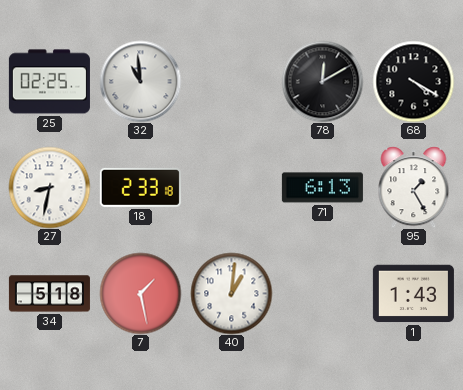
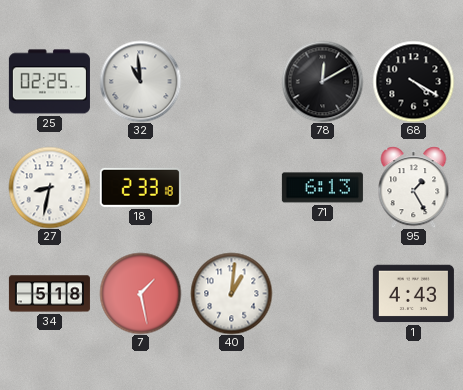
1: 1:43 -> 4:43 (413, 294)
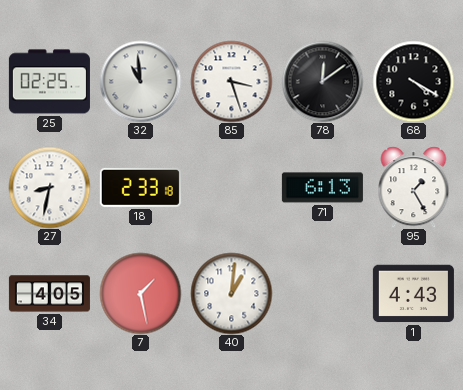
85: none -> 3:27 (231, 81)
78: 12:10 -> 12:09 (322, 81)
34: 5:18 -> 4:05 (49, 294)
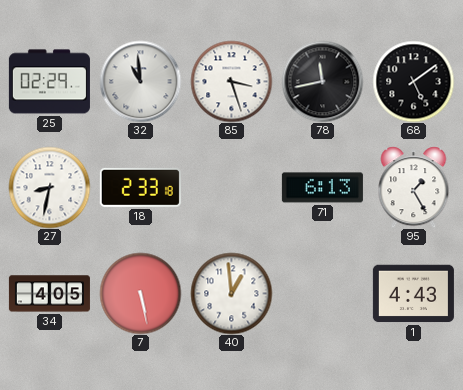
25: 02:25 -> 02:29 (49, 82)
78: 12:09 -> 11:43 (322, 81)
68: 4:20 -> 5:09 (413, 81)
7: 1:28 -> 5:28 (140, 293)
40: 1:01 -> 12:59 (231, 293)
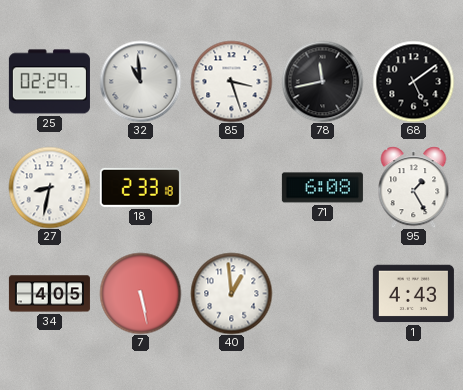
71: 6:13 -> 6:08 (322, 188)
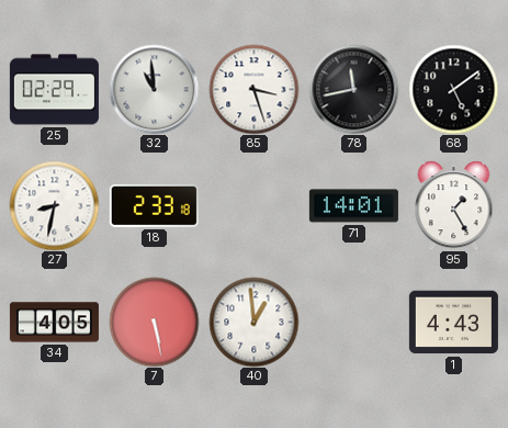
71: 6:08 -> 14:01 (353, 206)
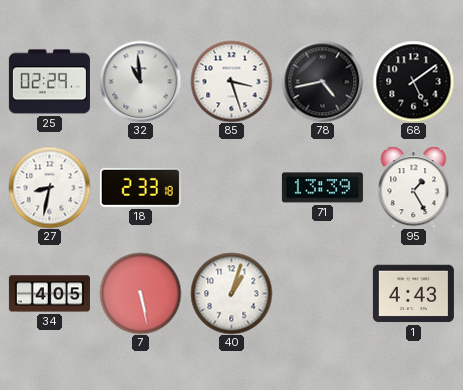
78: 11:43 -> 4:43 (322, 81)
71: 14:01 -> 13:39 (322, 188)
40: 12:59 -> 1:03 (231, 293)
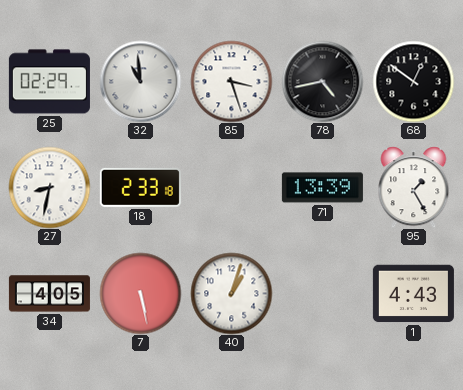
68: 5:09 -> 12:51 (413, 81)
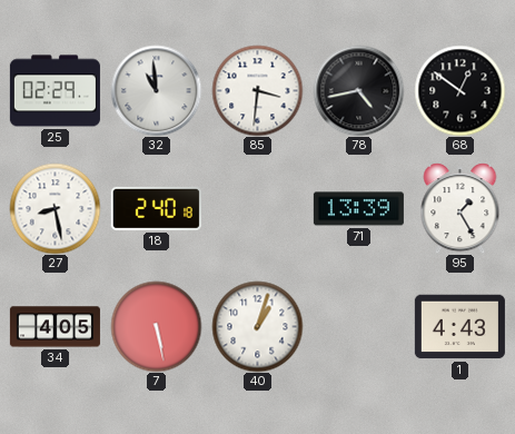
85: 3:27 -> 3:31 (257, 90)
27: 8:32 -> 8:28 (55, 208)
18: 2:33 -> 2:40 (156, 208)
